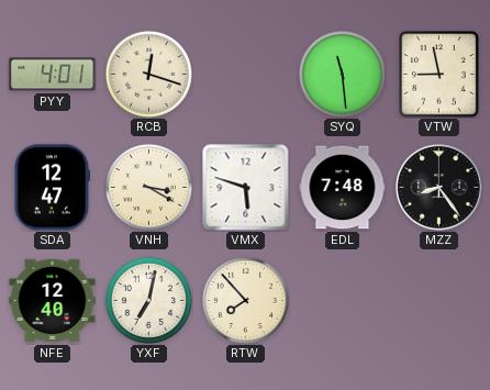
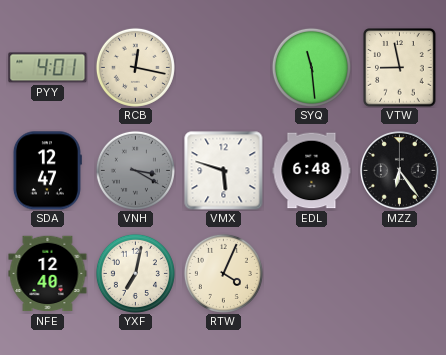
RCB: 12:18 -> 12:17 (135, 67)
VNH dial: cream -> grey (135, 170)
EDL: 7:48 -> 6:48 (312, 171)
MZZ: 8:24 -> 6:24 (400, 171)
RTW: 7:53 -> 4:04 (223, 273)
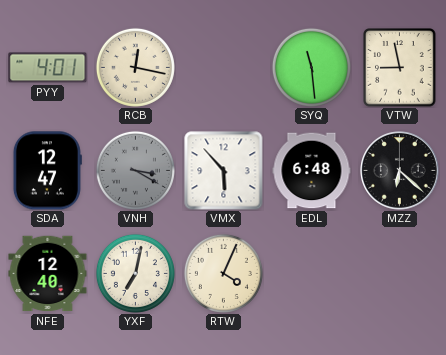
VMX: 5:48 -> 5:53 (224, 171)
MZZ: 6:24 -> 6:22 (400, 171)
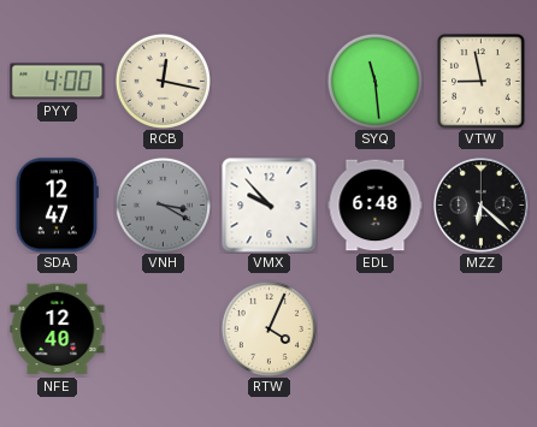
PYY: 4:01 -> 4:00 (58, 82)
VMX: 5:53 -> 9:53 (270, 206)
YXF: 7:02 -> none (135, 273)
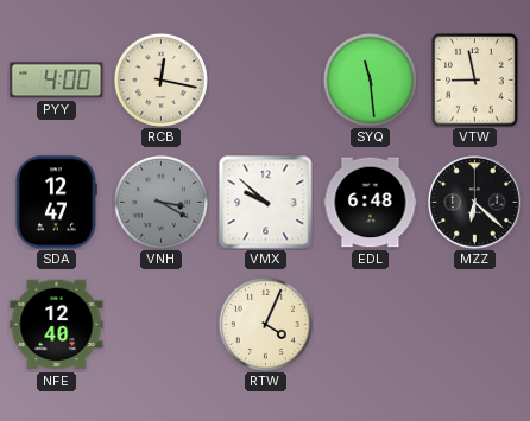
VMX: 9:53 -> 9:52 (266, 203)
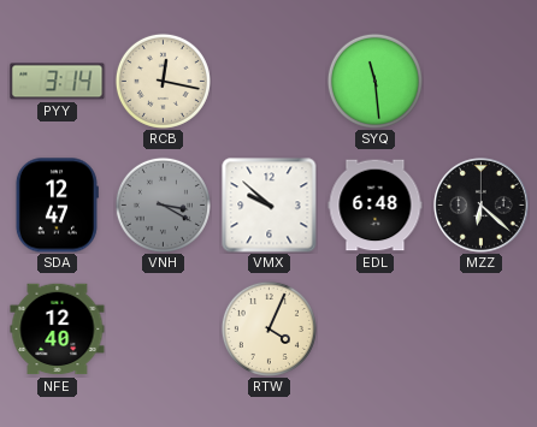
PYY: 4:00 -> 3:14 (58, 82)
VTW: 8:58 -> none (475, 81)
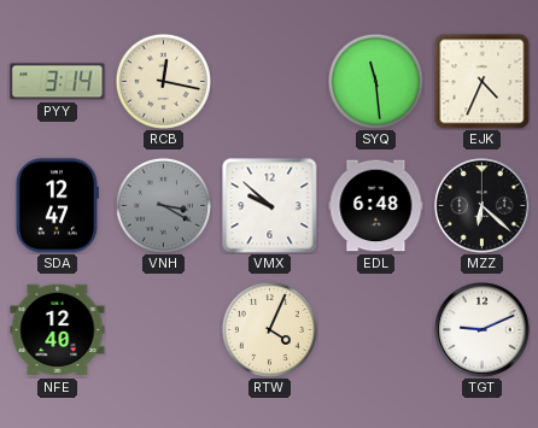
EJK: none -> 4:34 (481, 81)
TGT: none -> 9:11 (483, 330)
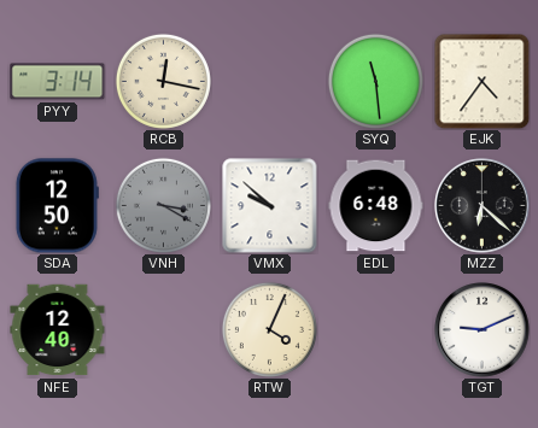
EJK: 4:34 -> 4:36 (481, 81)
SDA: 12:47 -> 12:50 (57, 206)
